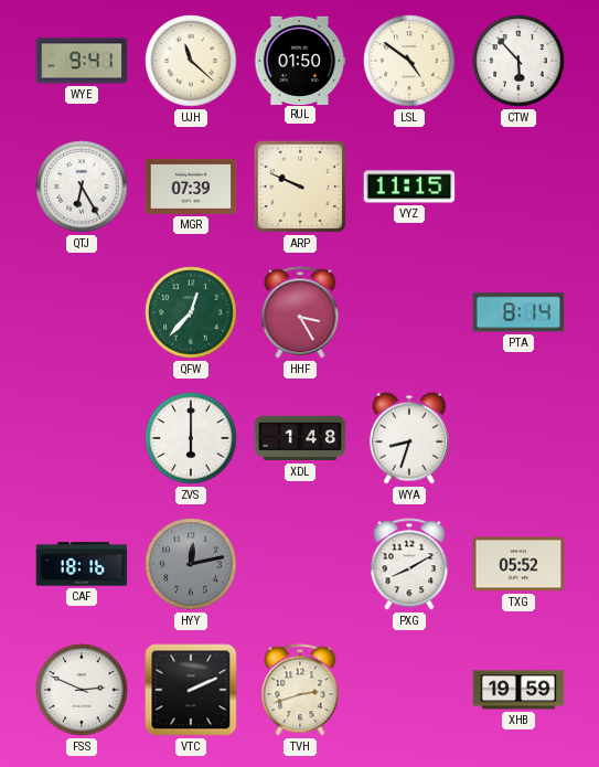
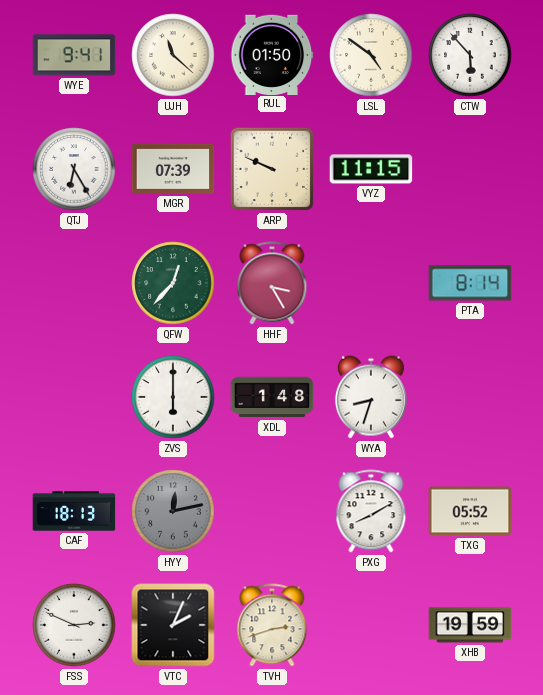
CAF: 18:16 -> 18:13 (74, 511)
VTC: 2:11 -> 2:04 (173, 625)
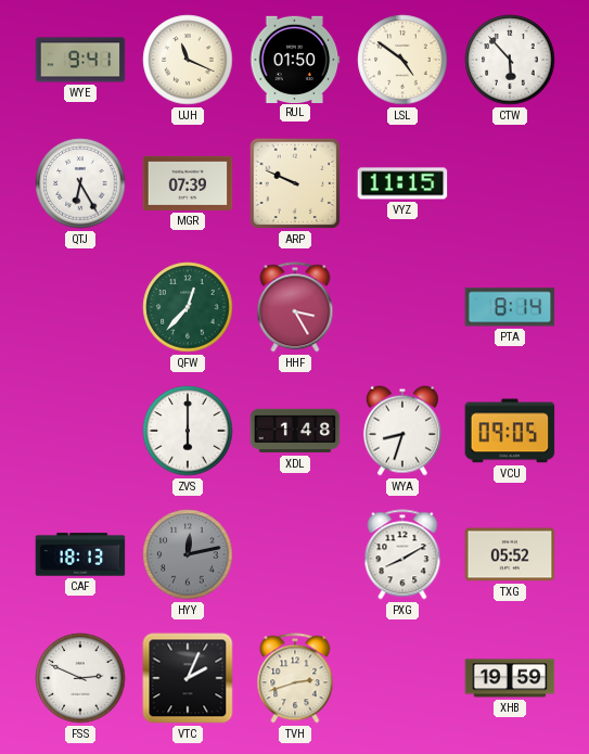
UJH: 11:22 -> 11:19 (188, 60)
VCU: none -> 09:05 (510, 431)
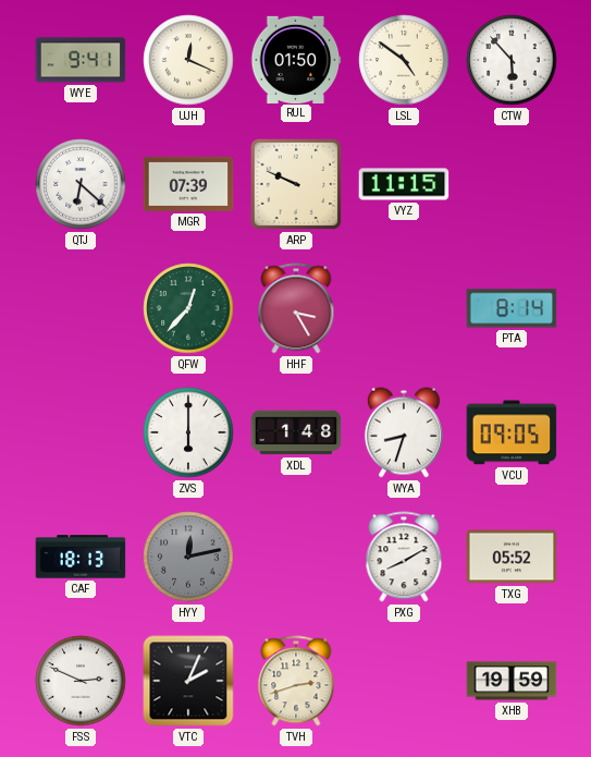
UJH: 11:19 -> 12:19 (188, 60)
QTJ: 6:25 -> 6:22 (81, 184)
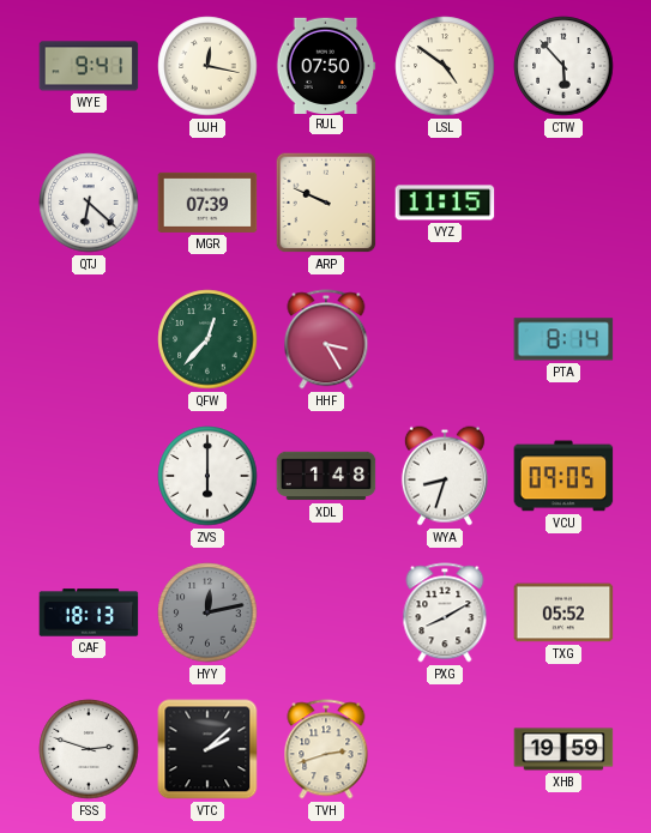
UJH: 12:19 -> 12:17 (207, 66)
RUL: 01:50 -> 07:50 (326, 65)
FSS: 2:49 -> 2:48 (89, 749)
VTC: 2:04 -> 2:08 (207, 749)
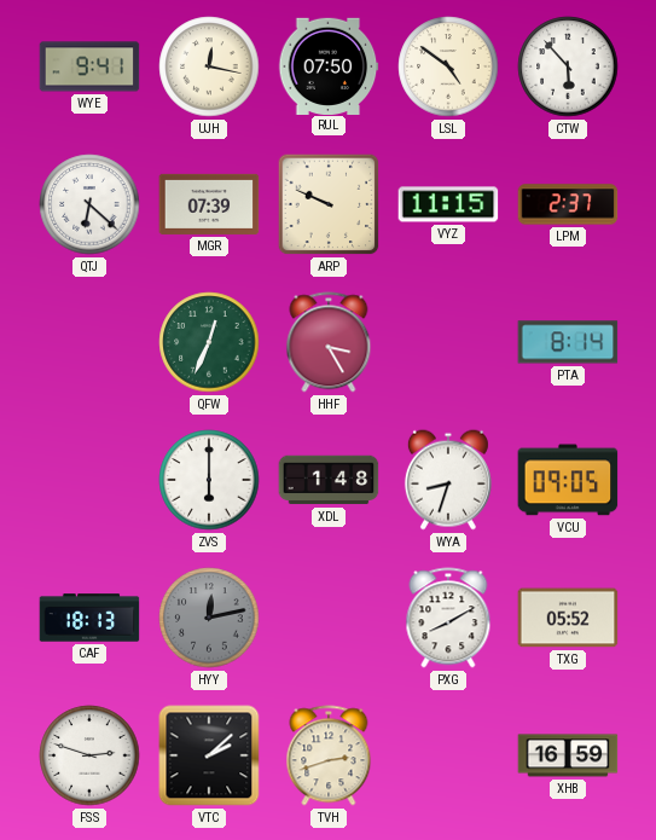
LPM: none -> 2:37 (568, 204)
QFW: 12:37 -> 12:34 (209, 342)
XHB: 19:59 -> 16:59 (568, 755)
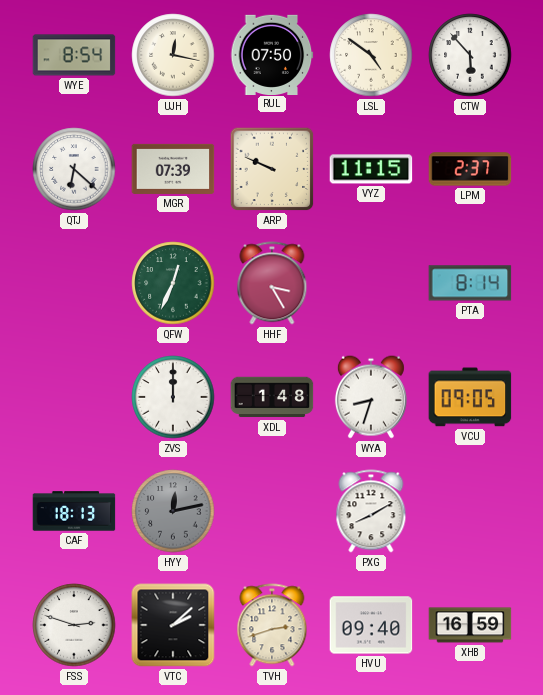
WYE: 9:41 -> 8:54 (74, 55)
ZVS: 6:00 -> 12:00 (173, 397)
TXG: 05:52 -> none (568, 618)
HVU: none -> 09:40 (371, 625)
